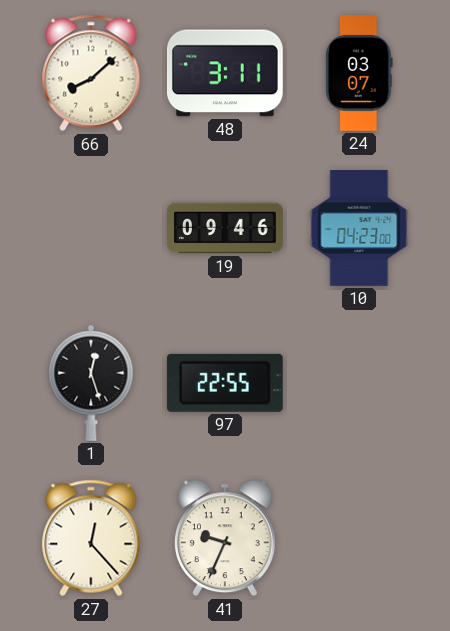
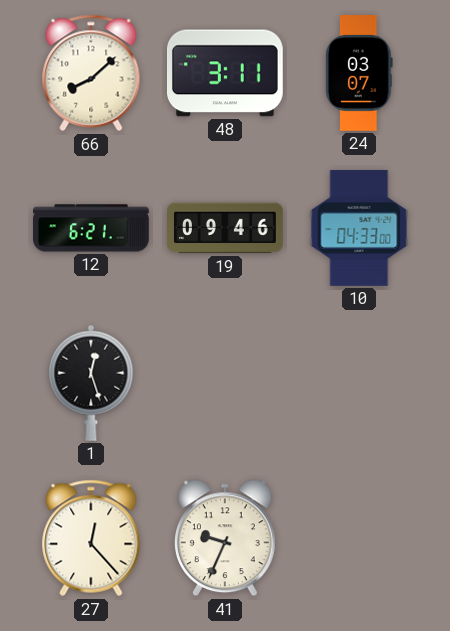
12: none -> 6:21 (92, 228)
10: 04:23 -> 04:33 (359, 229)
97: 22:55 -> none (225, 383)
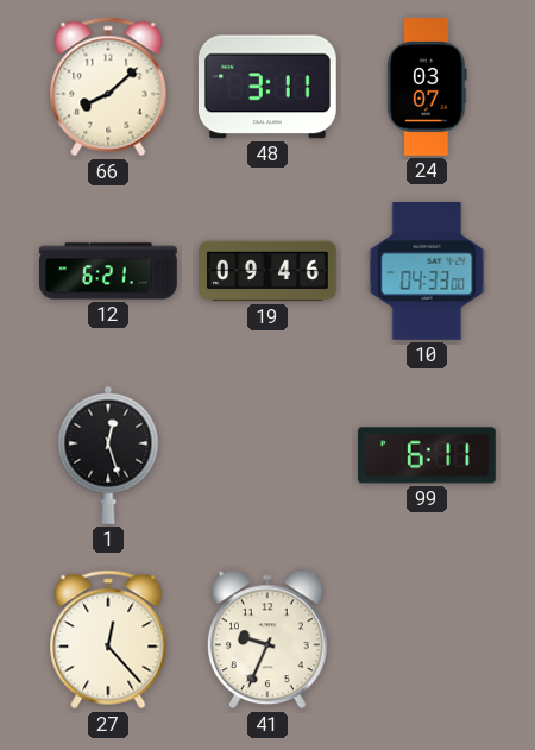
99: none -> 6:11 (427, 455)
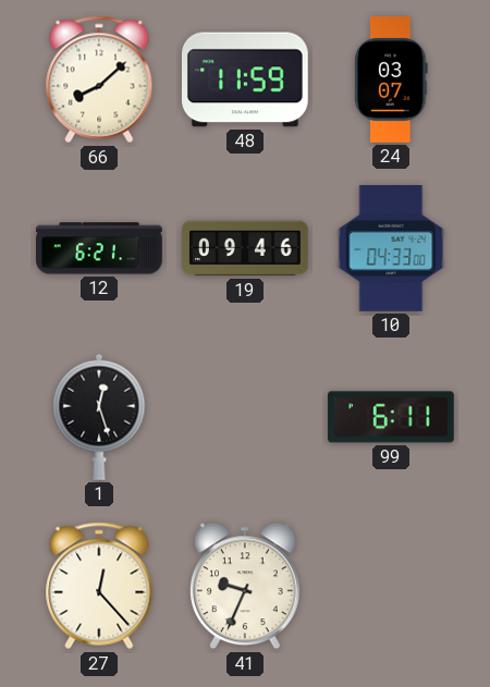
48: 3:11 -> 11:59 (245, 79)
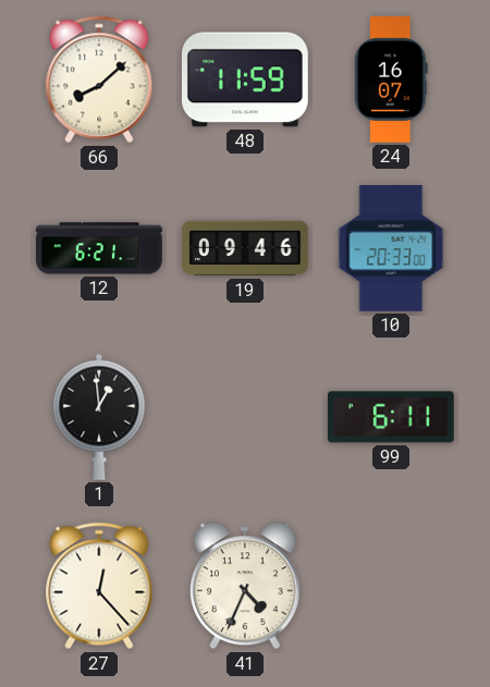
24: 03:07 -> 16:07 (391, 81)
10: 04:33 -> 20:33 (391, 249)
1: 12:27 -> 12:59 (99, 417)
41: 9:34 -> 4:34 (245, 586)
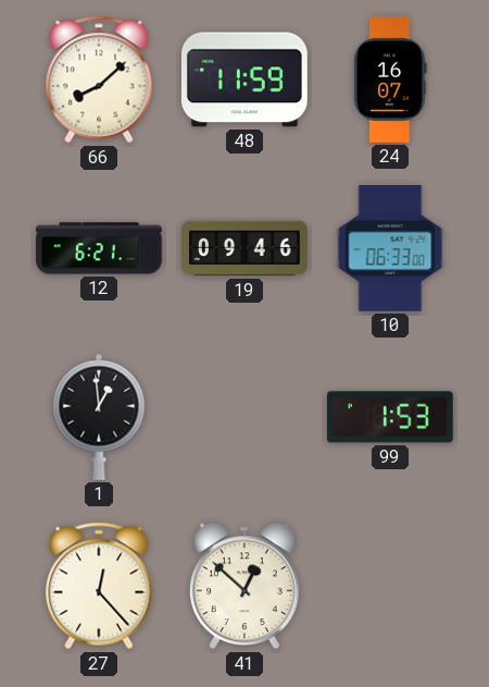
10: 20:33 -> 06:33 (390, 249)
99: 6:11 -> 1:53 (390, 417)
41: 4:34 -> 12:52 (244, 586)
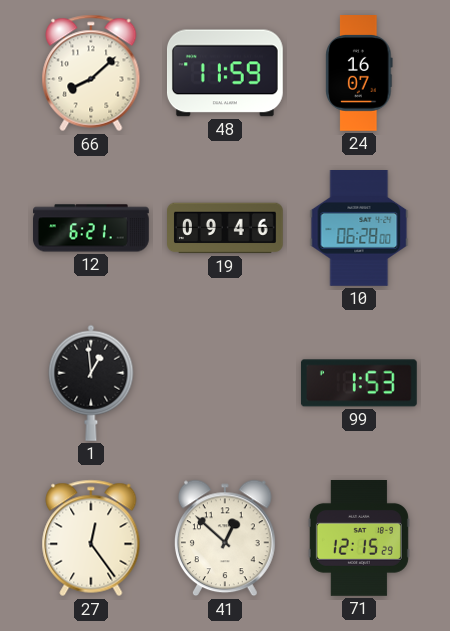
10: 06:33 -> 06:28 (359, 229)
27: 12:23 -> 12:24 (91, 538)
71: none -> 12:15 (359, 539)
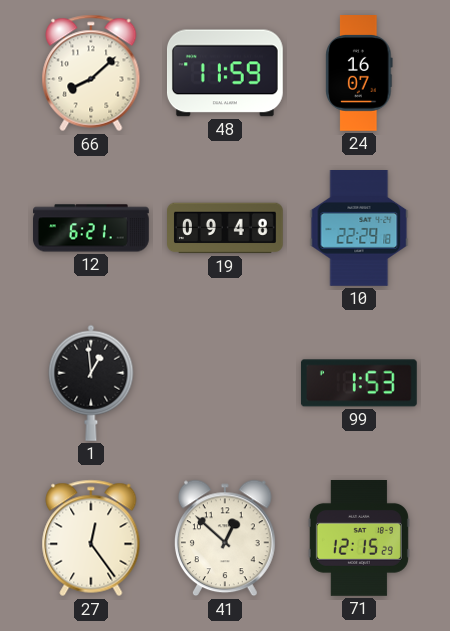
19: 09:46 -> 09:48 (226, 228)
10: 06:28 -> 22:29 (359, 229)
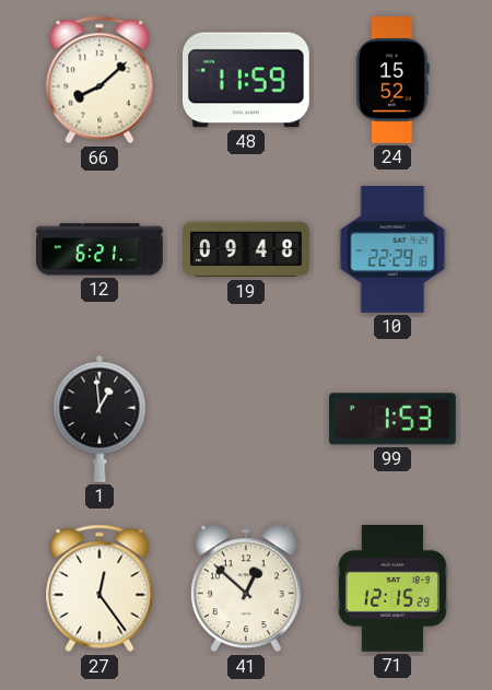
24: 16:07 -> 15:52 (393, 81)
